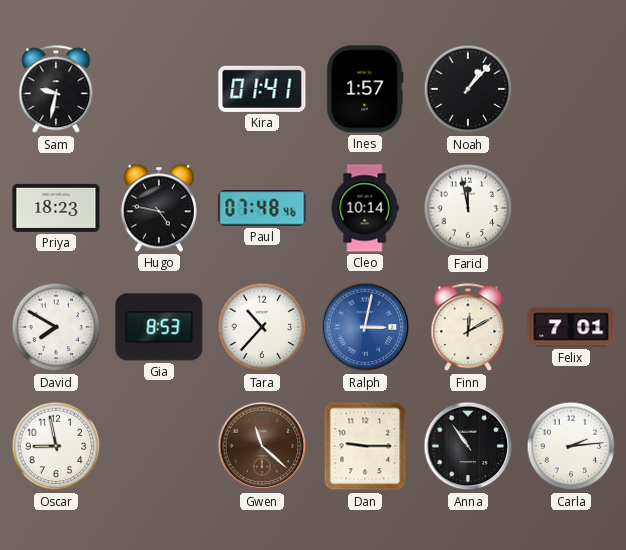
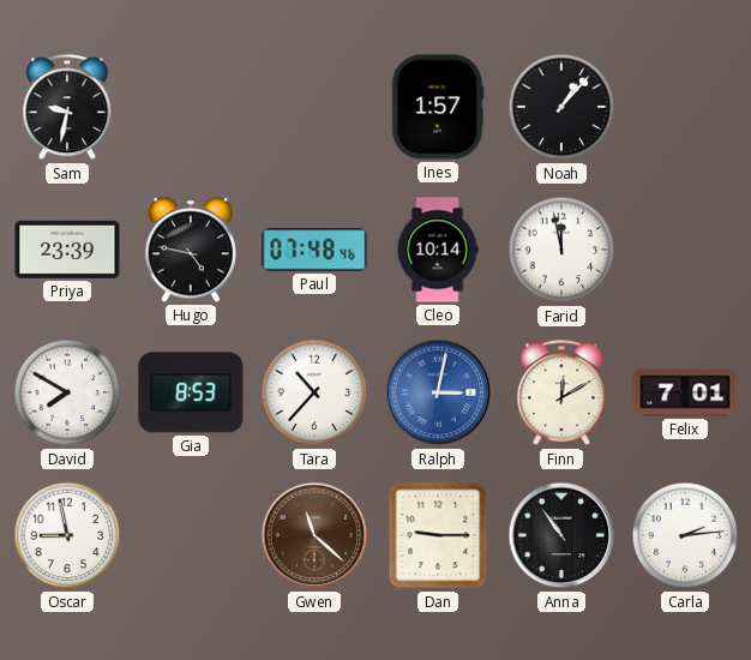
Kira: 01:41 -> none (262, 89)
Priya: 18:23 -> 23:39 (67, 250)
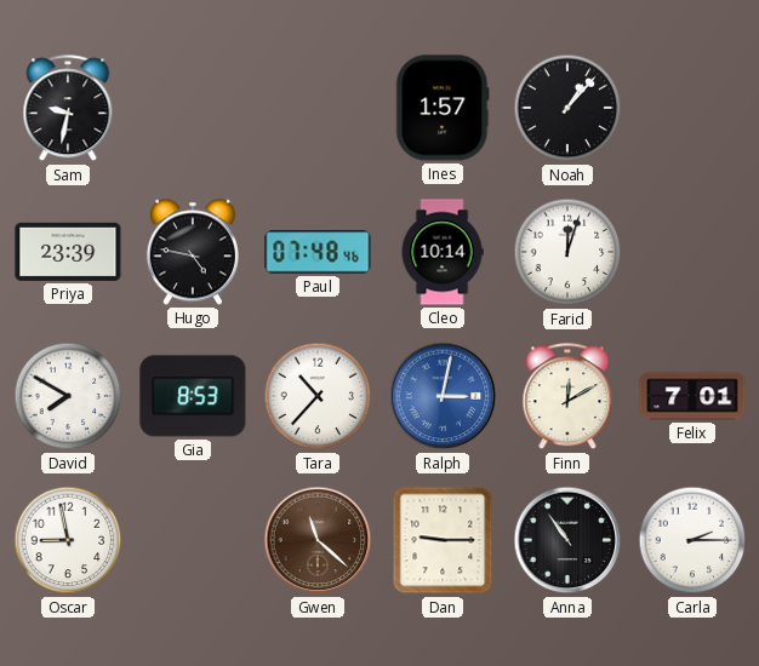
Farid: 11:58 -> 12:03 (567, 252)
Carla: 2:14 -> 2:15 (692, 540)
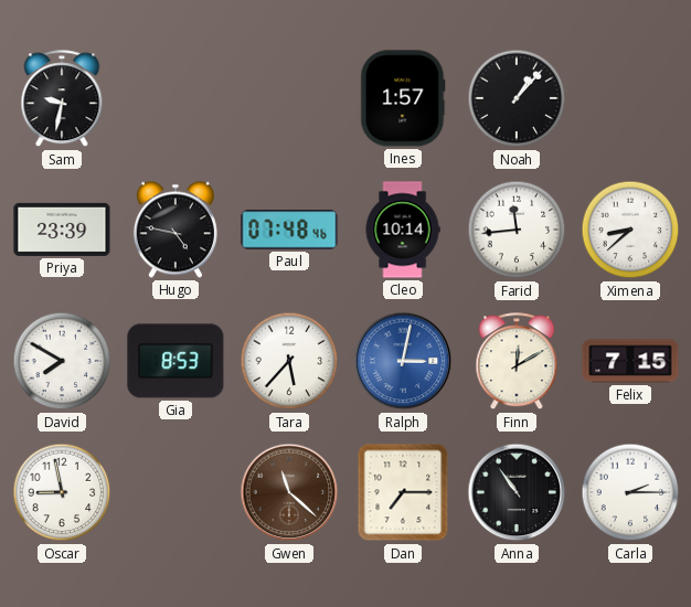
Farid: 12:03 -> 11:44 (517, 230)
Ximena: none -> 8:38 (630, 230)
Tara: 10:37 -> 5:37 (289, 361)
Felix: 7:01 -> 7:15 (630, 361)
Dan: 9:15 -> 7:15 (403, 492)
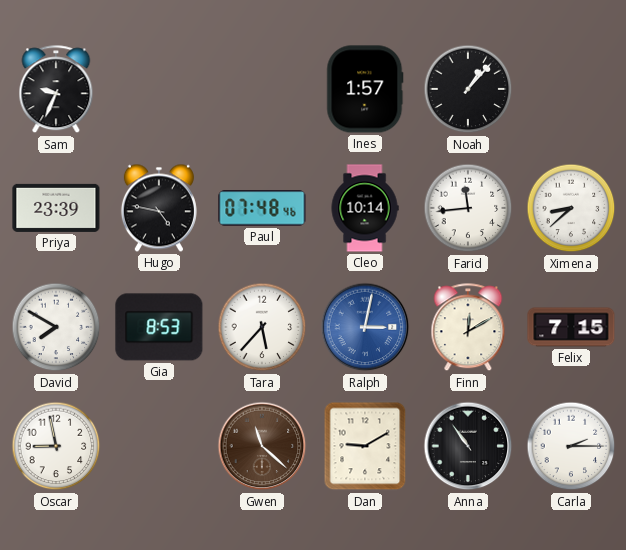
Sam: 9:32 -> 9:34 (56, 90)
Dan: 7:15 -> 9:10 (365, 446)
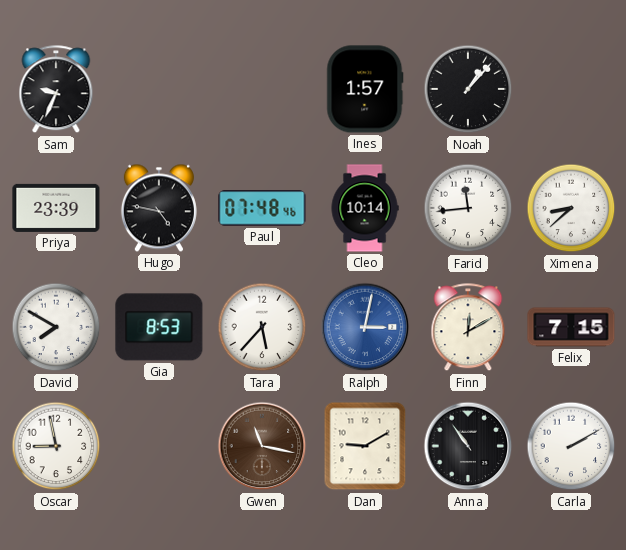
Gwen: 11:22 -> 11:17 (262, 446)
Carla: 2:15 -> 2:10 (571, 446)
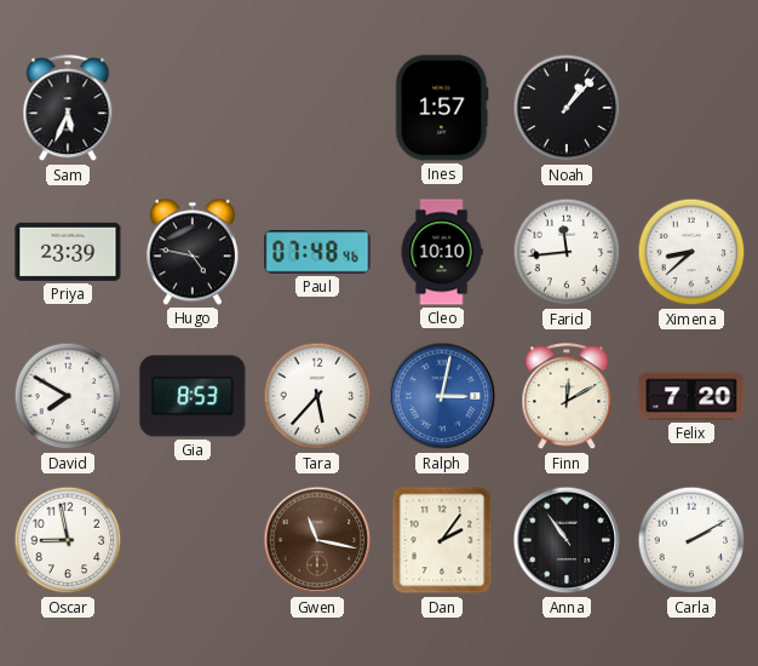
Sam: 9:34 -> 5:34 (68, 109)
Cleo: 10:14 -> 10:10 (442, 252)
Felix: 7:15 -> 7:20 (691, 396)
Dan: 9:10 -> 2:06 (442, 540)
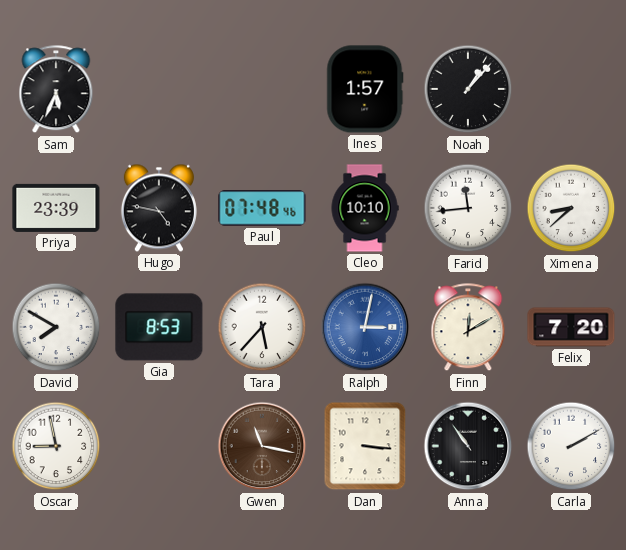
Dan: 2:06 -> 3:16 (365, 446)
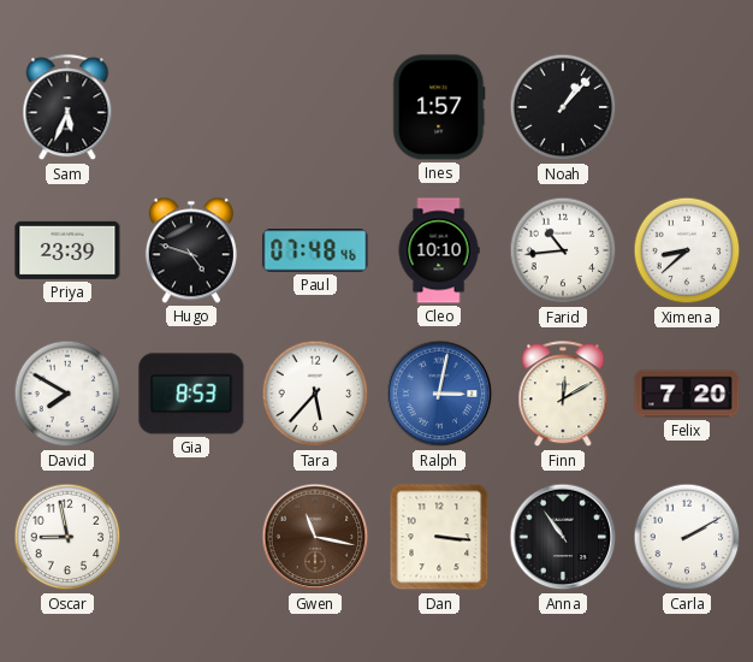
Hugo: 4:47 -> 4:48 (191, 250)
Farid: 11:44 -> 10:44 (563, 250)
